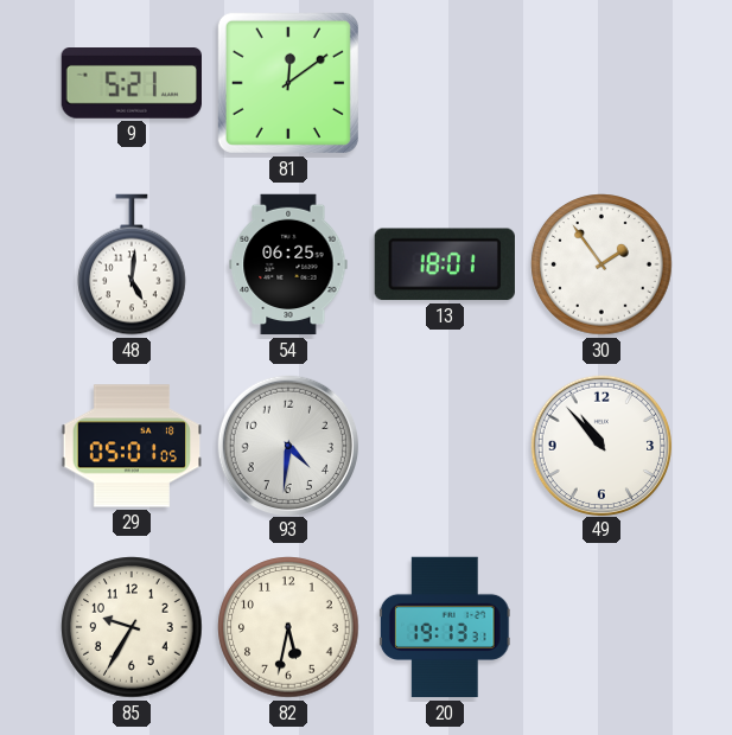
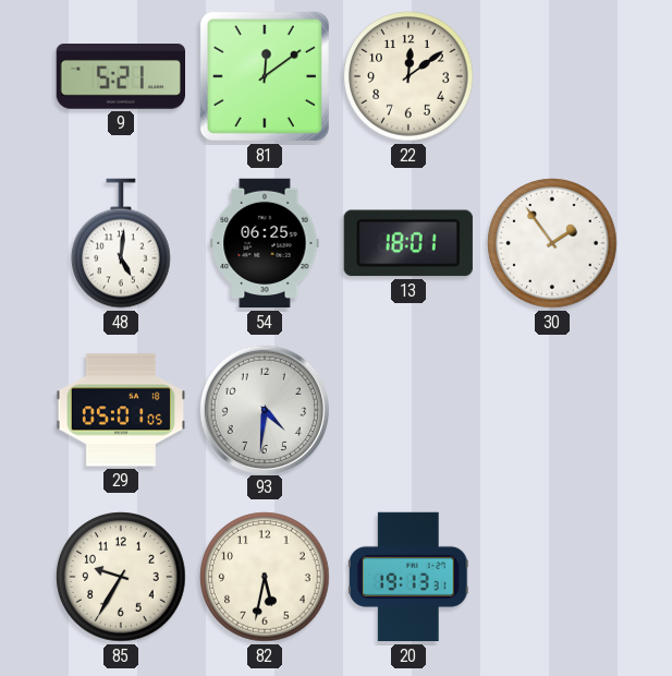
22: none -> 12:09 (408, 76)
49: 10:53 -> none (600, 445)
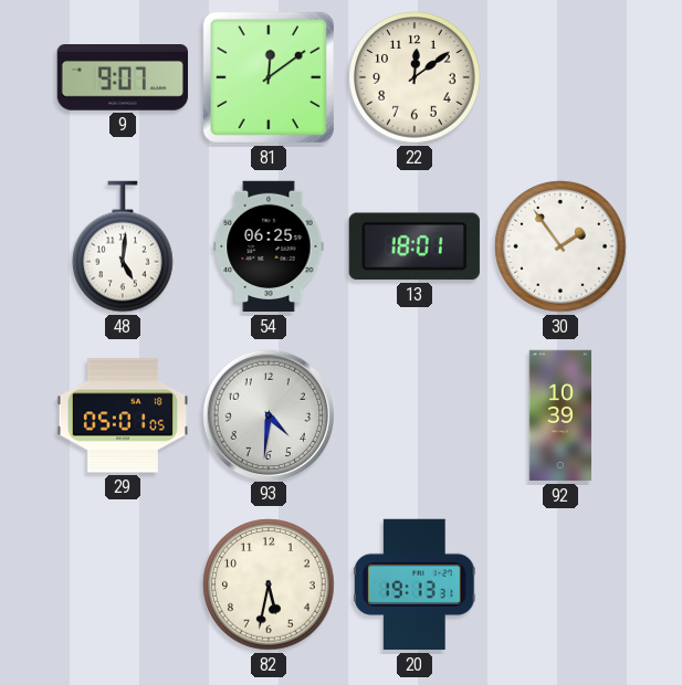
9: 5:21 -> 9:07 (122, 78)
92: none -> 10:39 (560, 415)
85: 9:35 -> none (121, 577)
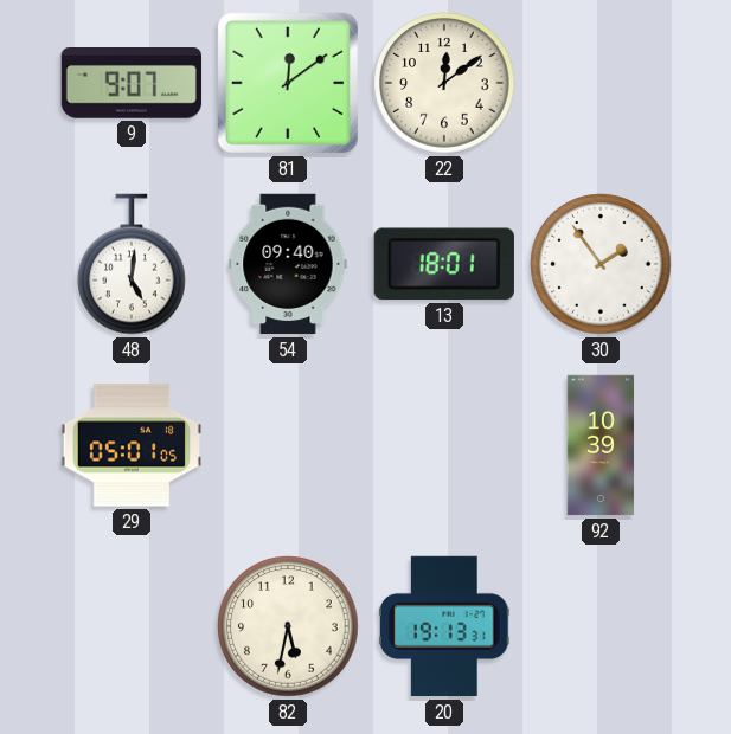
54: 06:25 -> 09:40 (288, 264)
93: 4:31 -> none (267, 414)
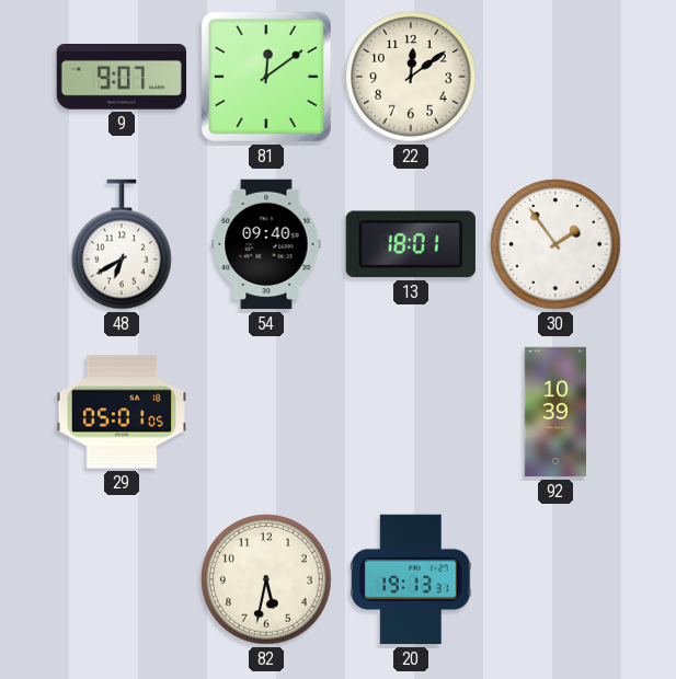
48: 5:01 -> 6:40 (122, 244)
